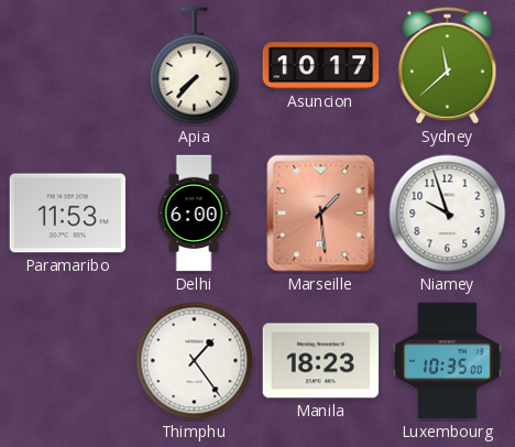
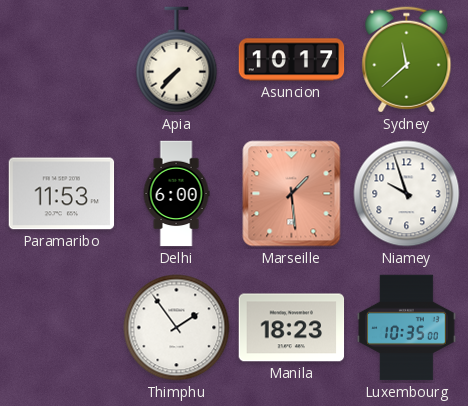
Thimphu: 1:24 -> 1:54 (177, 328)
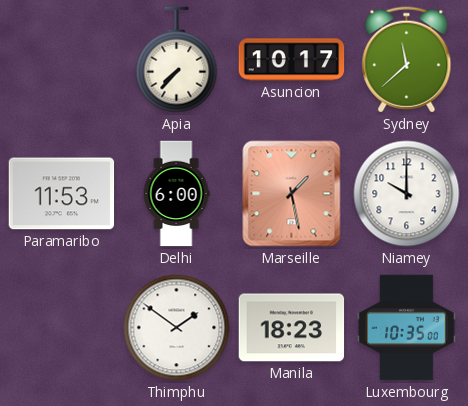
Marseille: 1:29 -> 1:28 (292, 194)
Niamey: 9:57 -> 10:00 (407, 194)
Thimphu: 1:54 -> 1:51 (177, 328)
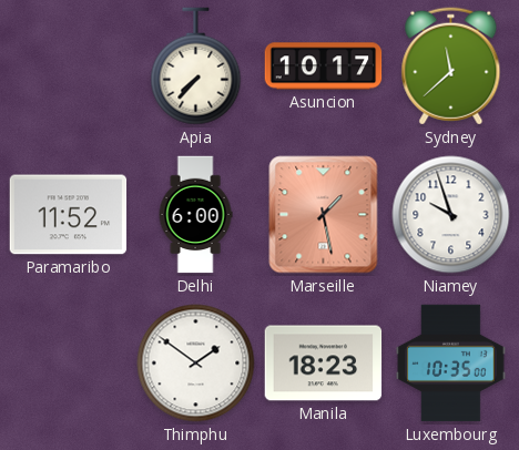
Paramaribo: 11:53 -> 11:52 (69, 215)
Niamey: 10:00 -> 9:57 (451, 215)
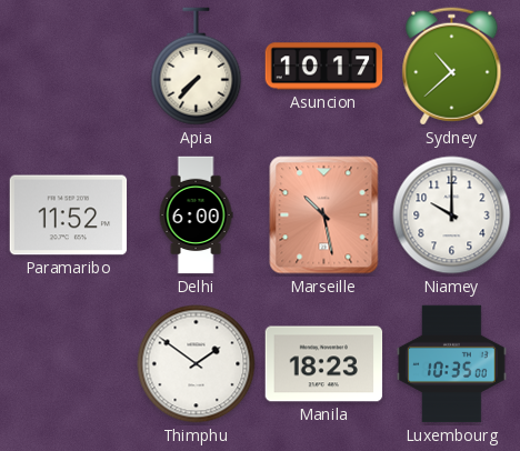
Sydney: 11:38 -> 10:38 (452, 67)
Marseille: 1:28 -> 10:28 (324, 216)
Niamey: 9:57 -> 10:00 (452, 216)
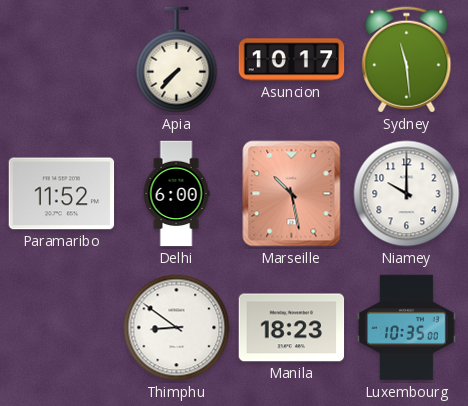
Sydney: 10:38 -> 11:29 (407, 60)
Thimphu: 1:51 -> 8:51 (177, 328)
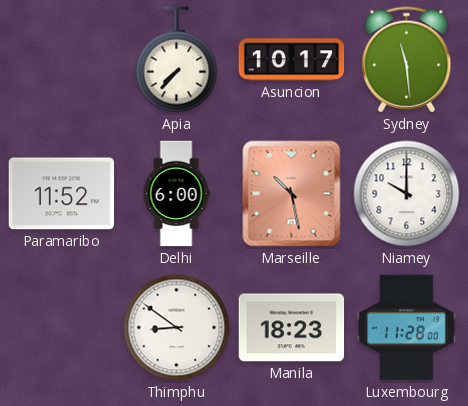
Luxembourg: 10:35 -> 11:28 (407, 328)
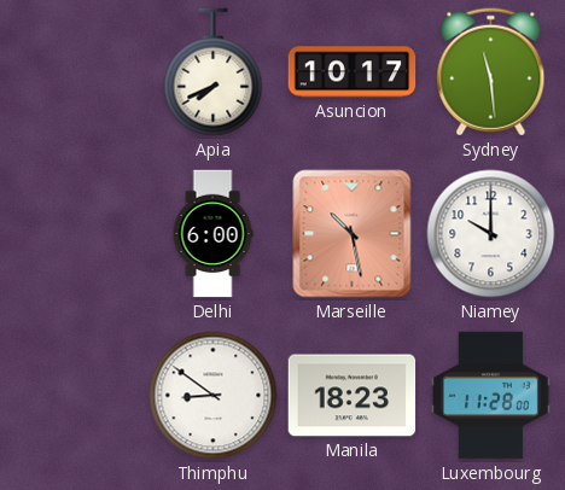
Apia: 7:37 -> 7:41 (214, 72)
Paramaribo: 11:52 -> none (62, 194)
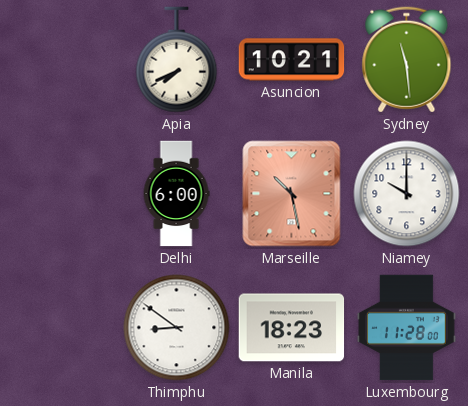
Asuncion: 10:17 -> 10:21 (292, 60)
